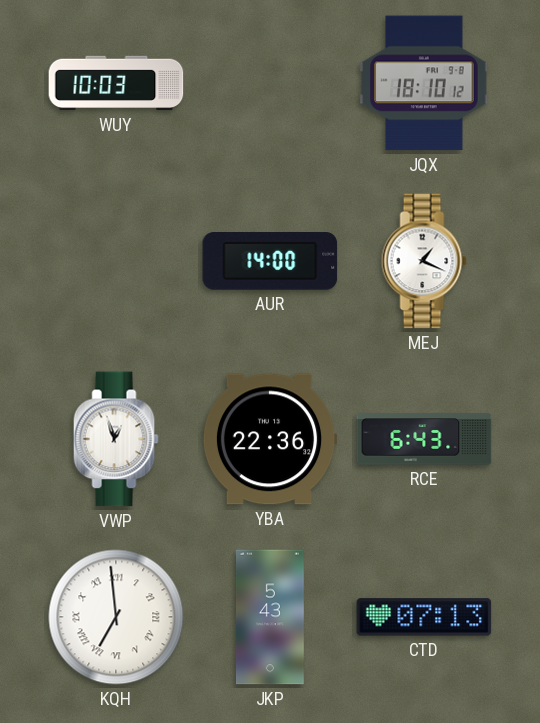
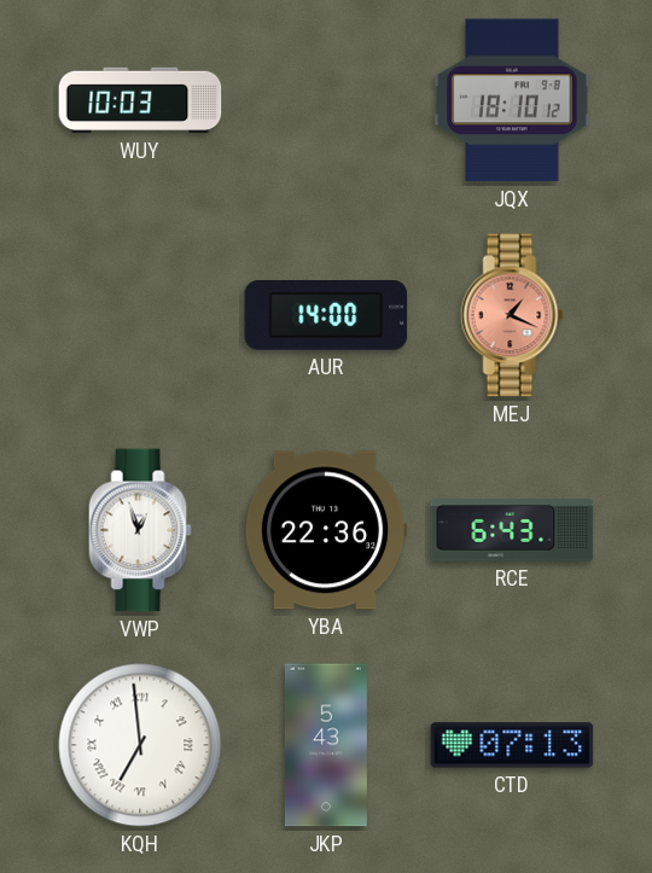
MEJ dial: white -> salmon (512, 315)
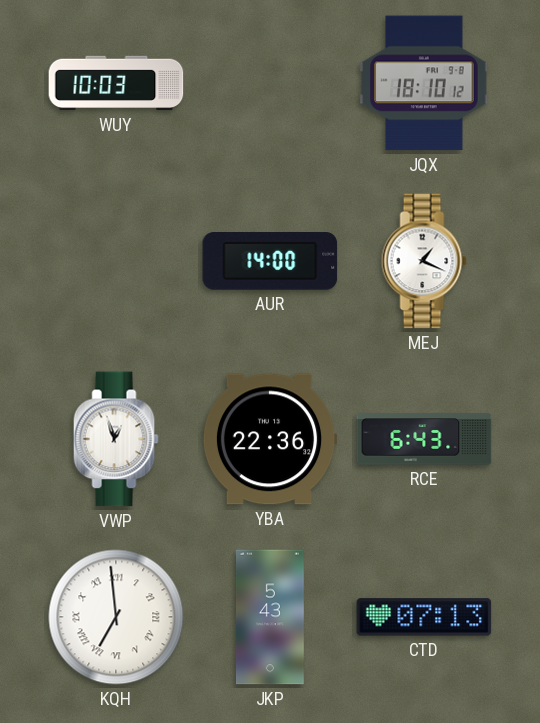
MEJ dial: salmon -> white (424, 261)
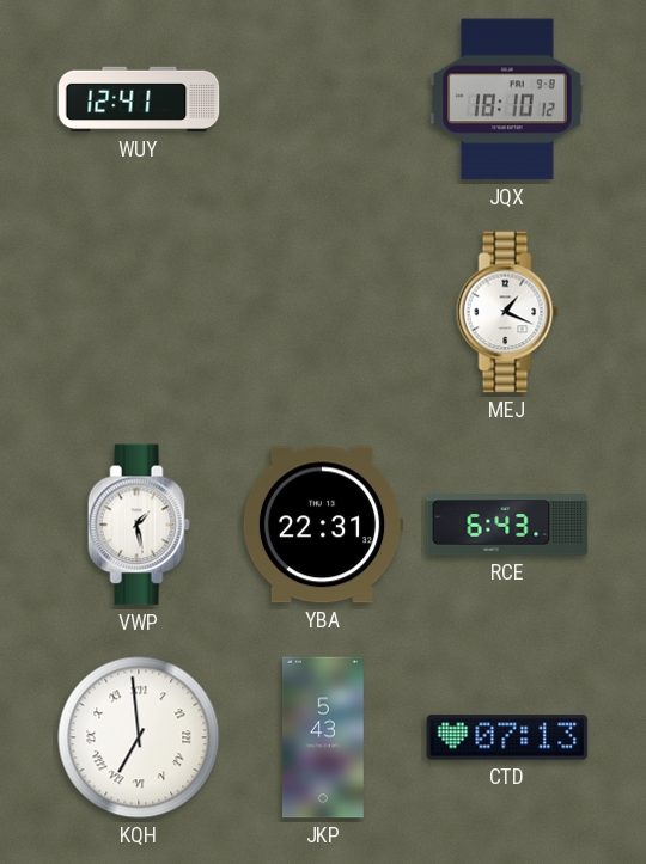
WUY: 10:03 -> 12:41 (139, 99)
AUR: 14:00 -> none (270, 262)
VWP: 12:57 -> 1:28 (139, 525)
YBA: 22:36 -> 22:31 (323, 525)
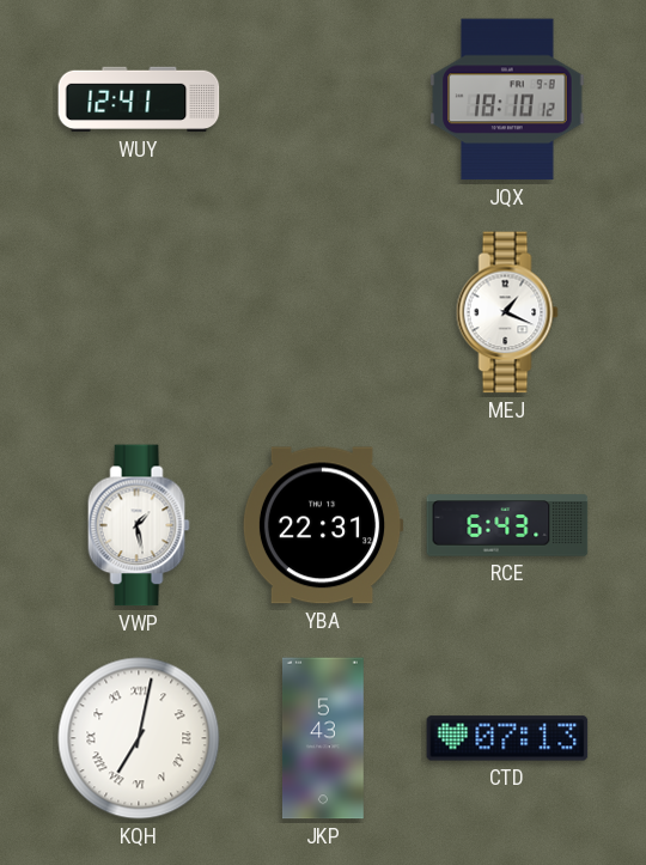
KQH: 6:59 -> 7:02 (139, 738)
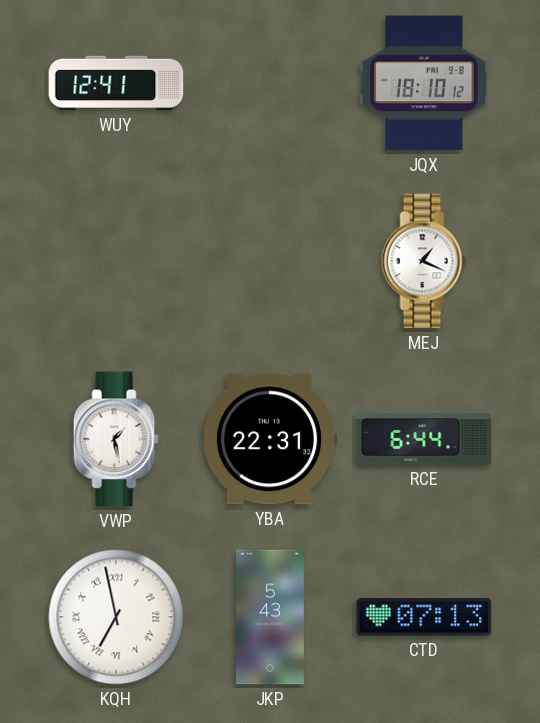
RCE: 6:43 -> 6:44 (424, 439)
KQH: 7:02 -> 6:58 (116, 617)
